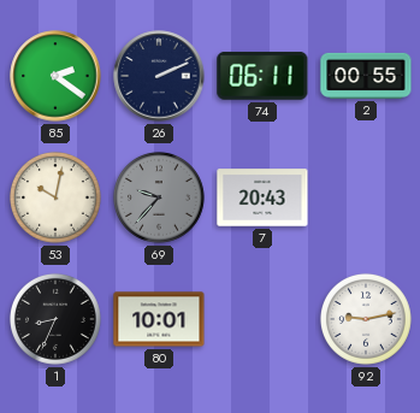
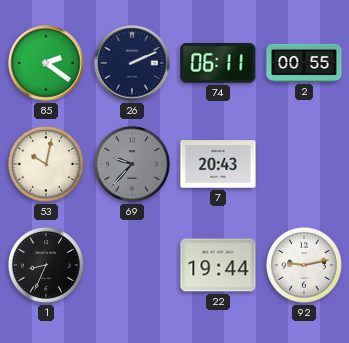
80: 10:01 -> none (159, 319)
22: none -> 19:44 (218, 265)
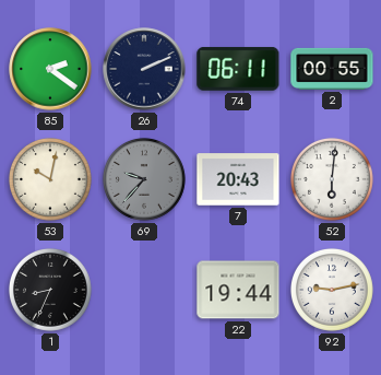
52: none -> 6:01 (332, 179)
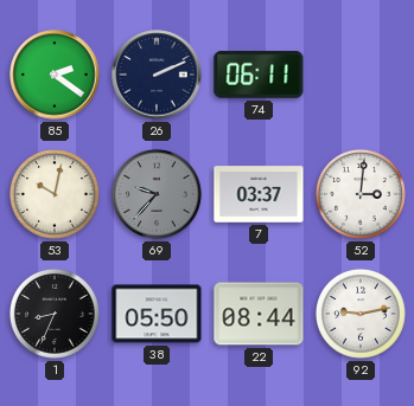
2: 00:55 -> none (332, 69)
7: 20:43 -> 03:37 (259, 194)
52: 6:01 -> 3:01 (361, 194)
38: none -> 05:50 (157, 314)
22: 19:44 -> 08:44 (259, 314)
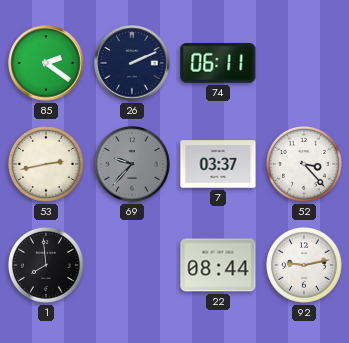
53: 10:02 -> 2:43 (46, 164)
52: 3:01 -> 3:23 (304, 164)
1: 8:34 -> 7:59 (46, 265)
38: 05:50 -> none (157, 314)
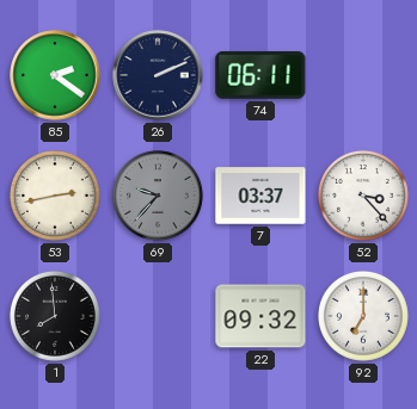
22: 08:44 -> 09:32 (260, 316)
92: 9:13 -> 7:00 (363, 316)
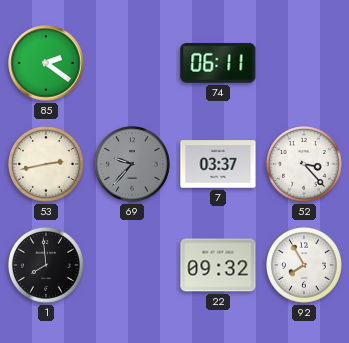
26: 2:11 -> none (158, 75)
92: 7:00 -> 7:55 (304, 265)
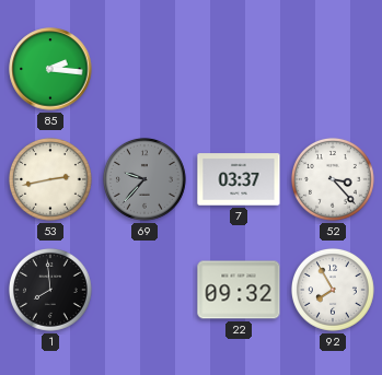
85: 2:21 -> 2:16 (50, 69)
74: 06:11 -> none (218, 63)
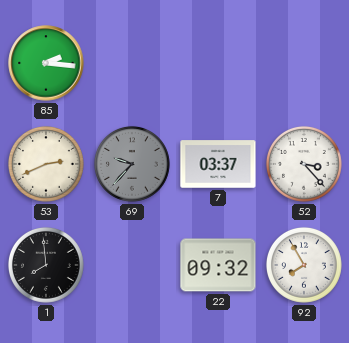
53: 2:43 -> 2:41 (46, 164)
